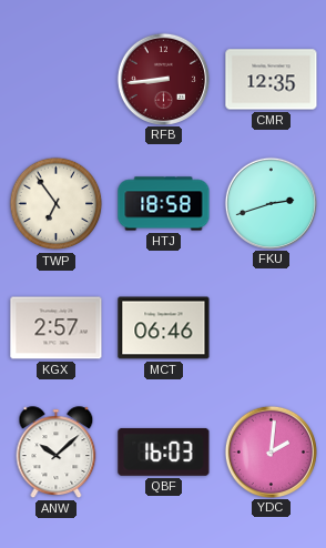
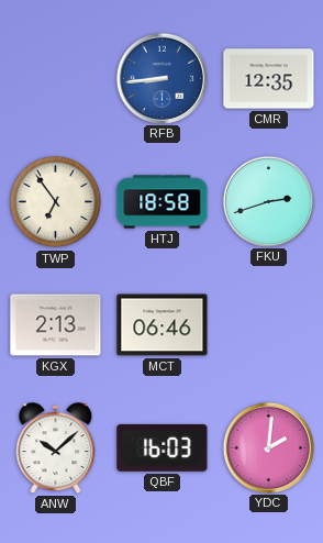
RFB dial: burgundy -> blue (161, 78)
KGX: 2:57 -> 2:13 (56, 325)
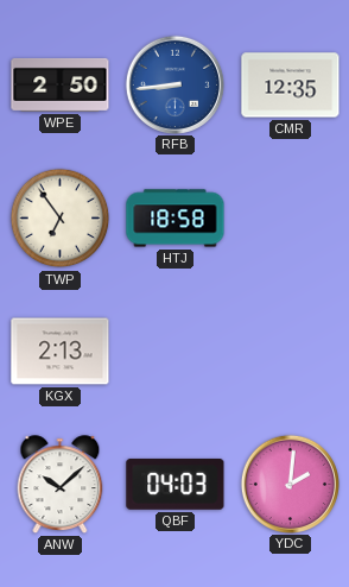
WPE: none -> 2:50 (61, 84)
FKU: 2:42 -> none (268, 201)
MCT: 06:46 -> none (163, 325)
QBF: 16:03 -> 04:03 (176, 484)
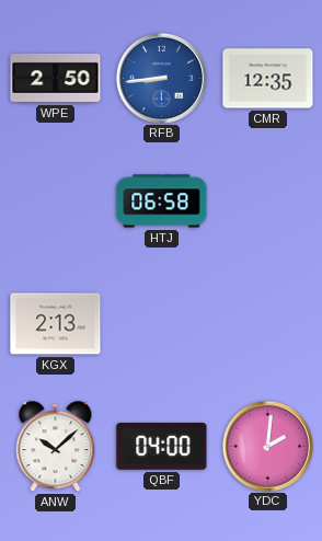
TWP: 6:54 -> none (61, 219)
HTJ: 18:58 -> 06:58 (162, 202)
QBF: 04:03 -> 04:00 (162, 446)
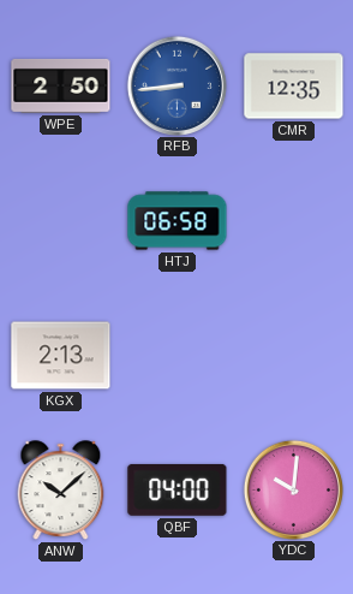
YDC: 2:01 -> 10:01 (293, 489)
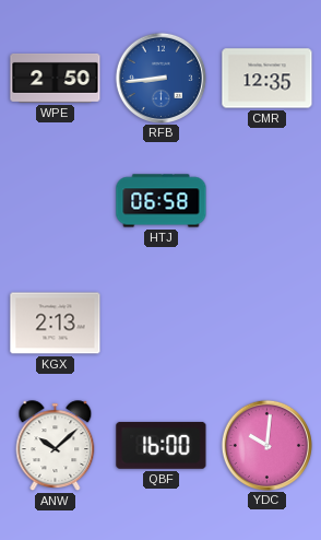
QBF: 04:00 -> 16:00 (162, 445)
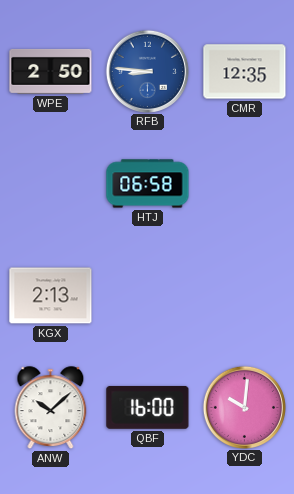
RFB: 8:44 -> 8:46 (147, 71)
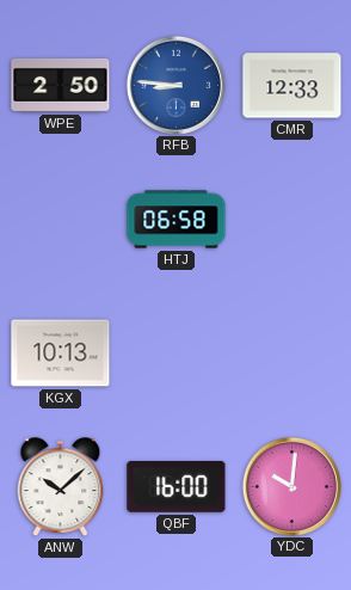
CMR: 12:35 -> 12:33 (292, 86)
KGX: 2:13 -> 10:13 (61, 354)
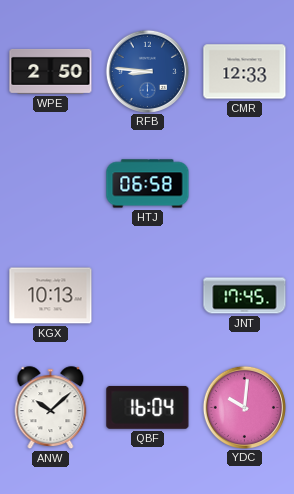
JNT: none -> 17:45 (245, 296)
QBF: 16:00 -> 16:04 (148, 407)
